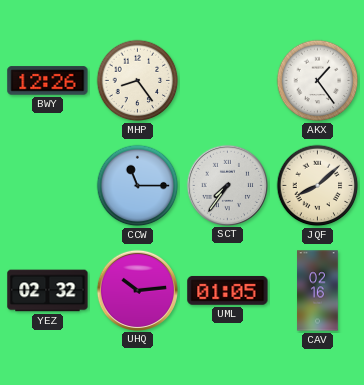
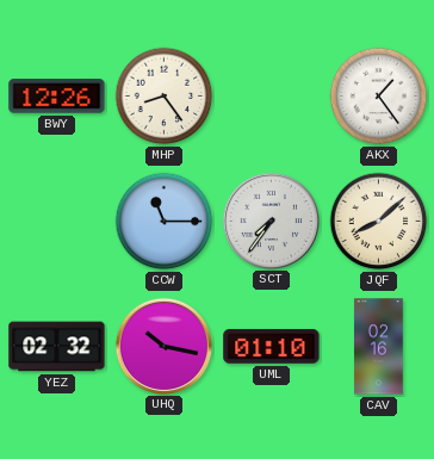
UHQ: 10:14 -> 10:17 (163, 346)
UML: 01:05 -> 01:10 (272, 347)
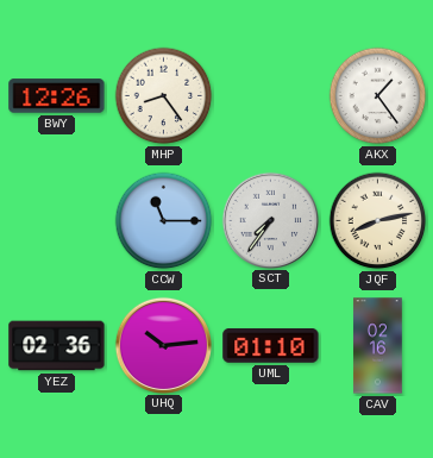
JQF: 8:08 -> 8:13 (378, 221)
YEZ: 02:32 -> 02:36 (57, 346)
UHQ: 10:17 -> 10:14 (163, 345)
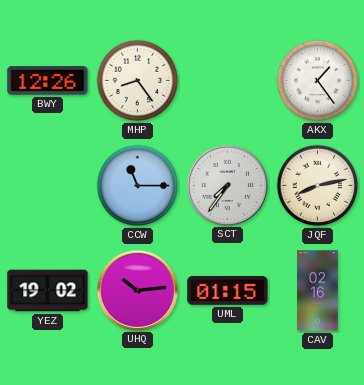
YEZ: 02:36 -> 19:02 (48, 291)
UML: 01:10 -> 01:15 (228, 291)
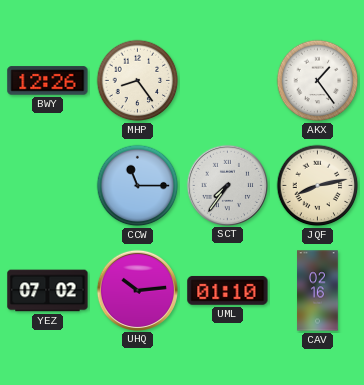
YEZ: 19:02 -> 07:02 (48, 291)
UML: 01:15 -> 01:10 (228, 291)
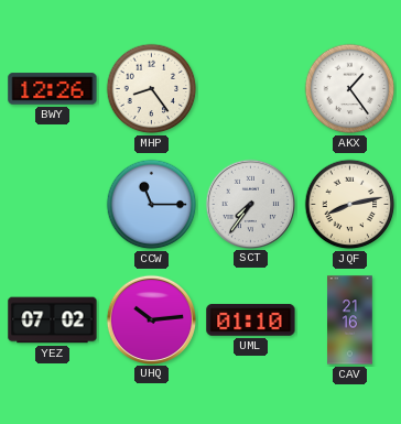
CAV: 02:16 -> 21:16 (350, 320)
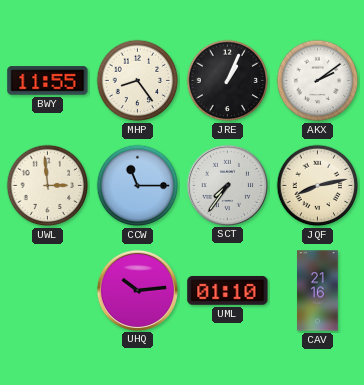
BWY: 12:26 -> 11:55 (48, 81)
JRE: none -> 1:04 (228, 81)
AKX: 1:24 -> 2:09 (318, 81)
UWL: none -> 2:59 (48, 186)
YEZ: 07:02 -> none (53, 320)
